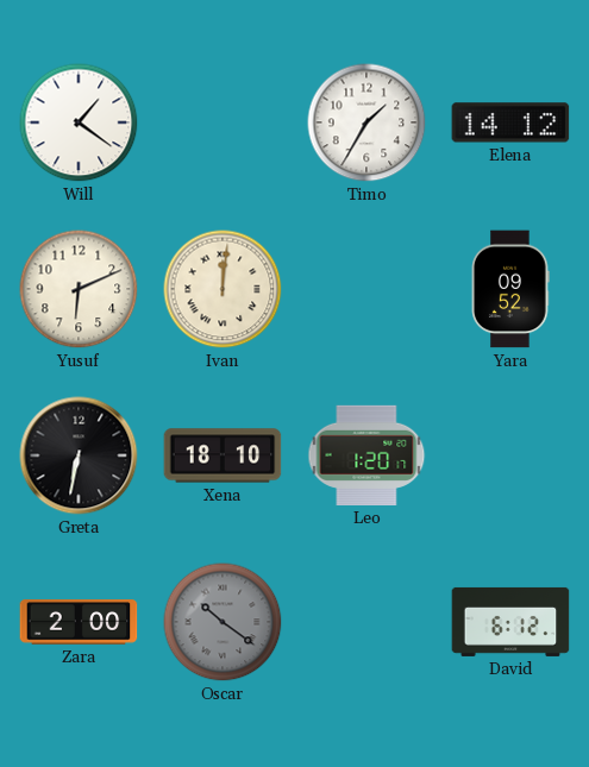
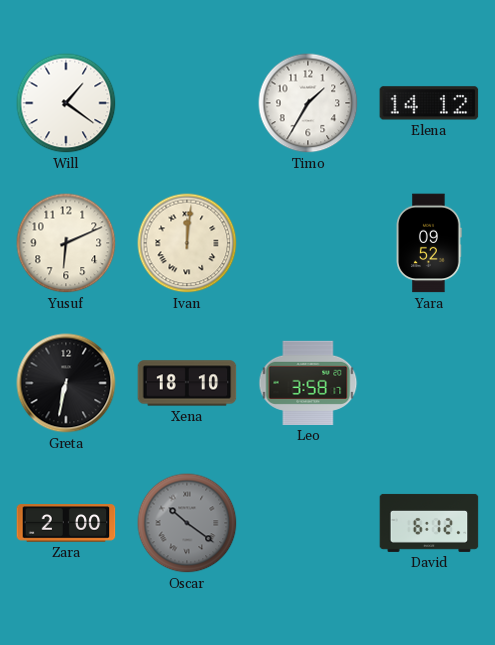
Leo: 1:20 -> 3:58 (308, 383)
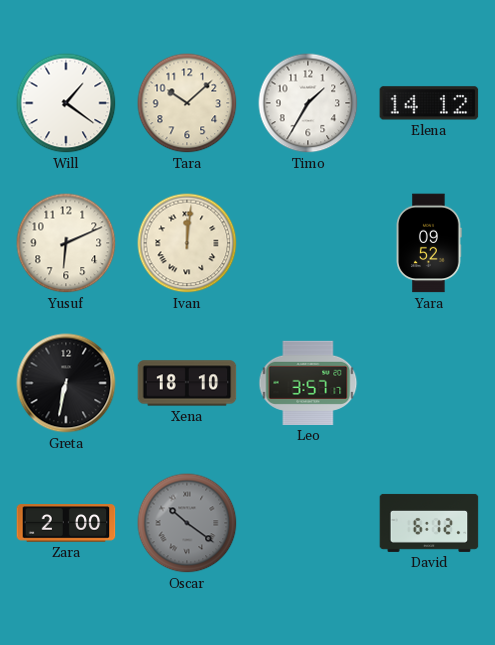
Tara: none -> 10:08 (187, 103)
Leo: 3:58 -> 3:57 (308, 383)
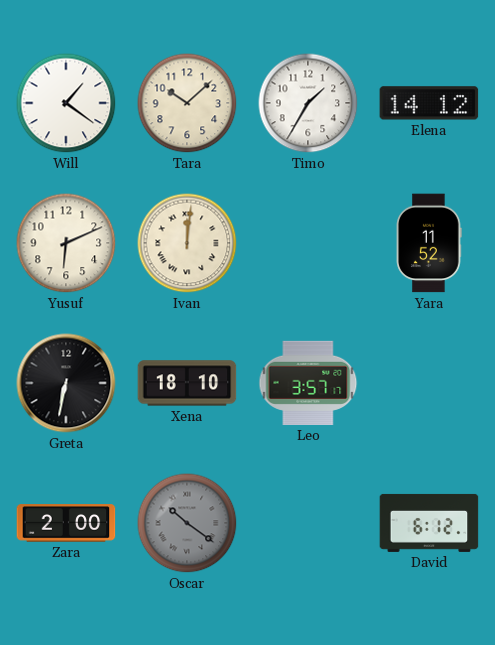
Yara: 09:52 -> 11:52 (429, 243)
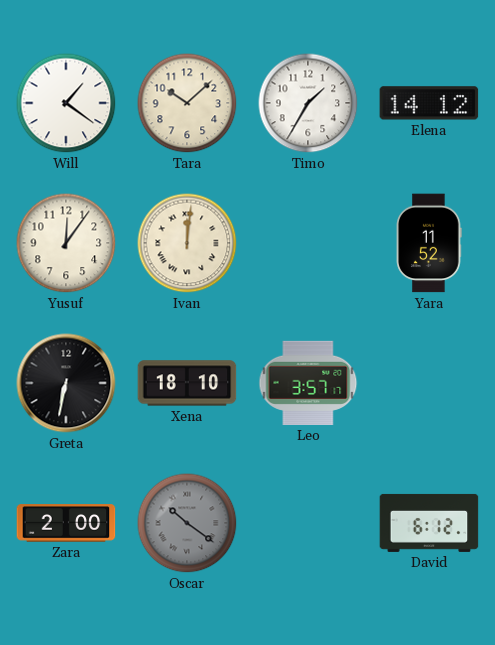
Yusuf: 6:11 -> 12:06 (66, 243)
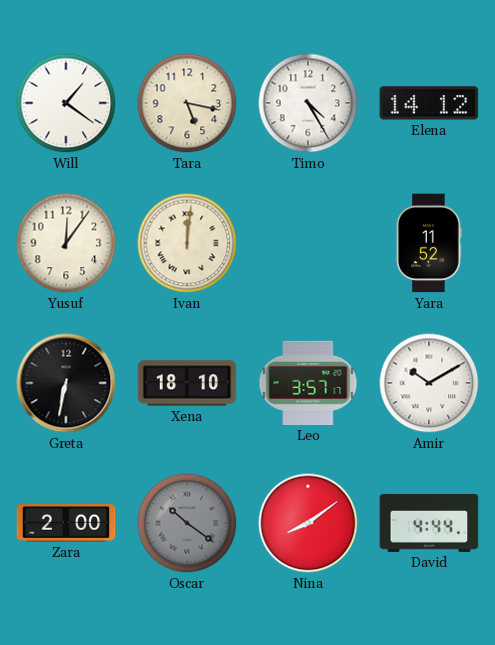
Tara: 10:08 -> 5:17 (187, 103)
Timo: 1:35 -> 4:25 (308, 103)
Amir: none -> 10:10 (429, 383)
Nina: none -> 8:09 (308, 523)
David: 6:12 -> 4:44 (429, 523)
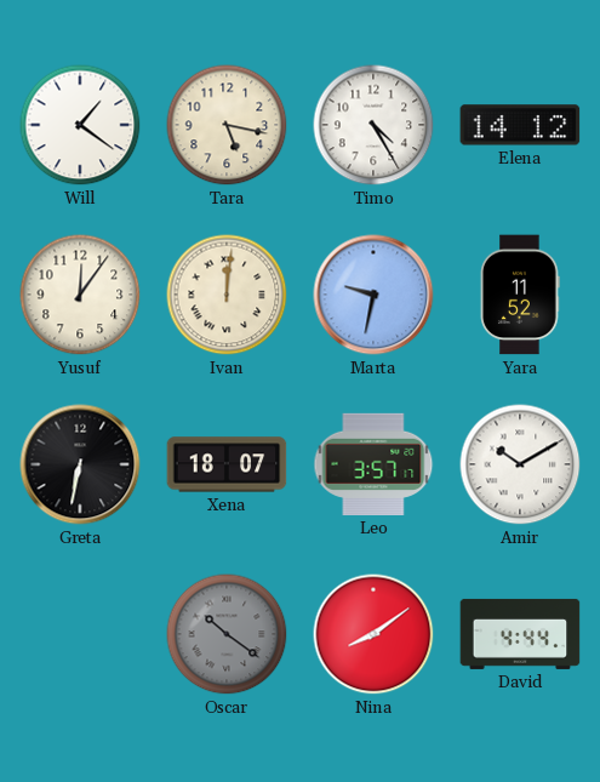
Marta: none -> 9:32 (373, 295)
Xena: 18:10 -> 18:07 (227, 464)
Zara: 2:00 -> none (66, 523)
